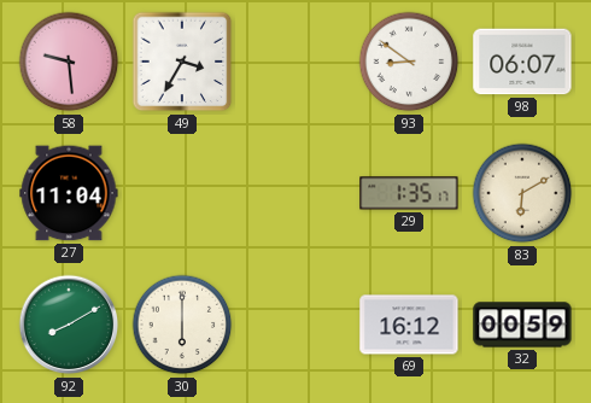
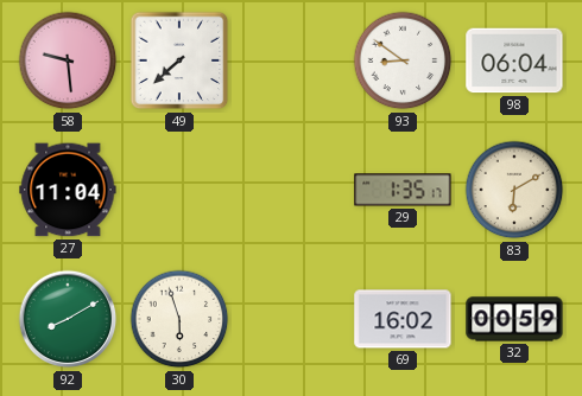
49: 3:35 -> 7:38 (179, 60)
98: 06:07 -> 06:04 (514, 60)
30: 6:00 -> 5:57 (179, 319)
69: 16:12 -> 16:02 (403, 319)
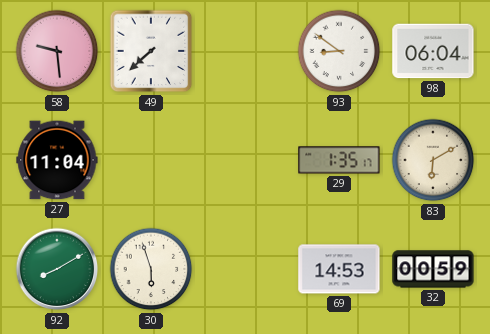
69: 16:02 -> 14:53 (339, 269)
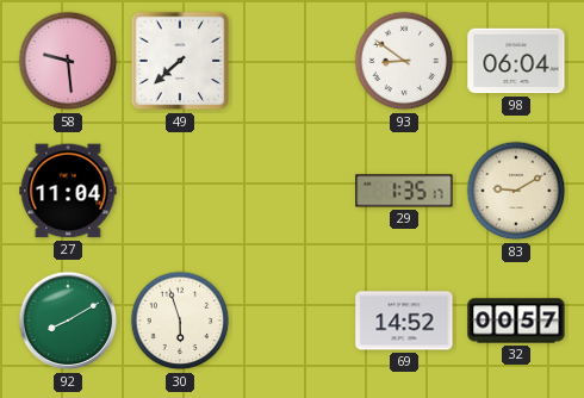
83: 6:10 -> 9:10 (516, 191)
69: 14:53 -> 14:52 (404, 321)
32: 00:59 -> 00:57 (516, 321)
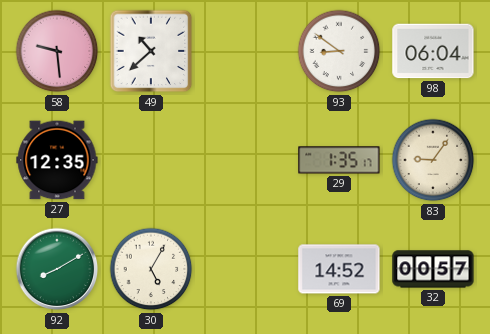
49: 7:38 -> 10:38 (151, 51)
27: 11:04 -> 12:35 (57, 160)
83: 9:10 -> 9:06 (433, 160)
30: 5:57 -> 5:05 (151, 269)
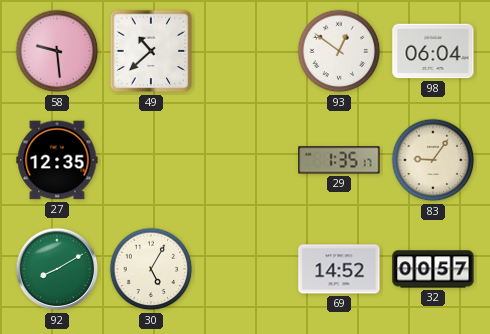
93: 8:51 -> 12:51 (339, 51)
